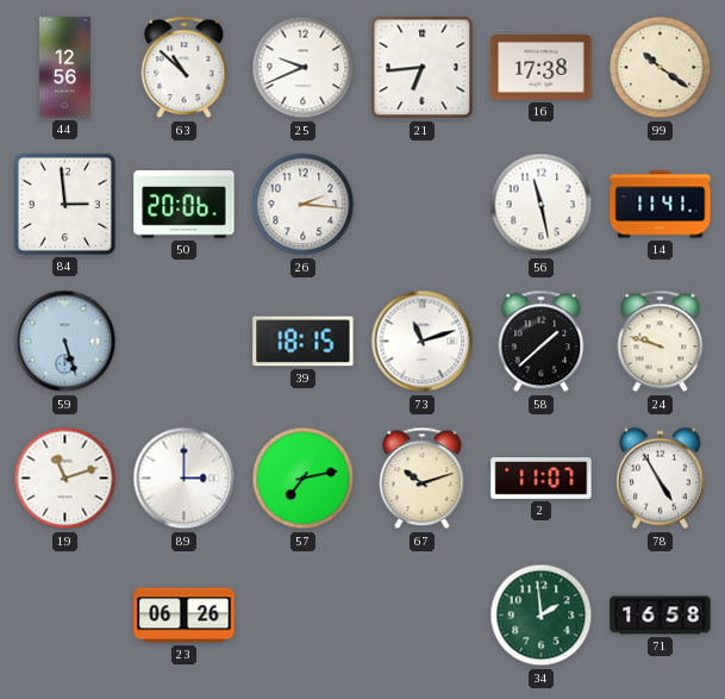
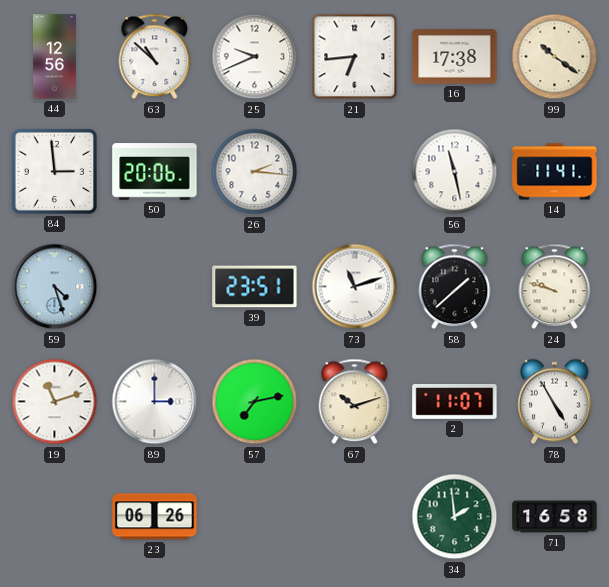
59: 5:27 -> 4:27 (55, 287)
39: 18:15 -> 23:51 (255, 287)
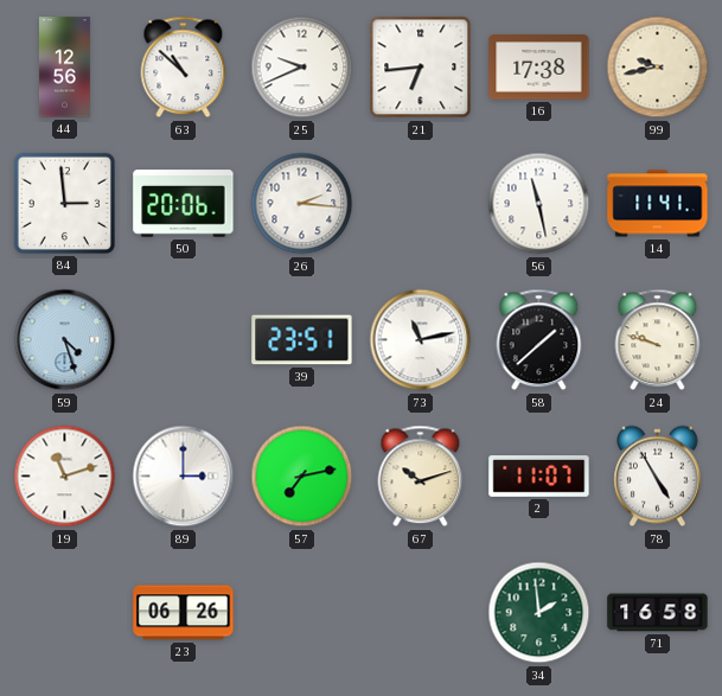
99: 10:21 -> 9:43 (658, 68)
73: 11:12 -> 11:13 (421, 340)
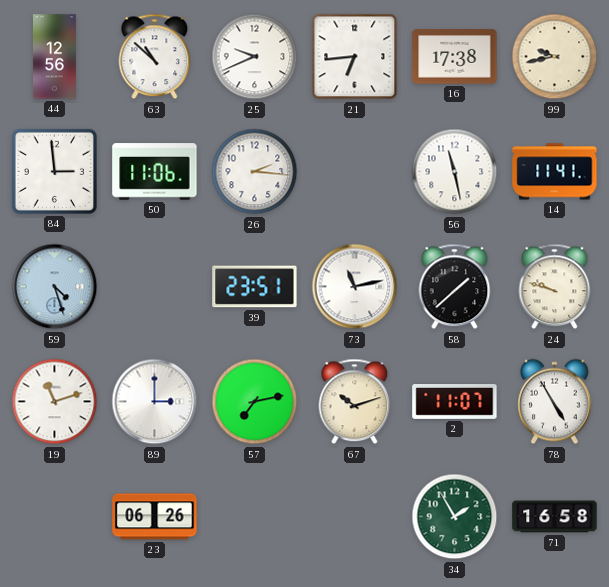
50: 20:06 -> 11:06 (155, 172)
34: 1:59 -> 1:55 (455, 517)
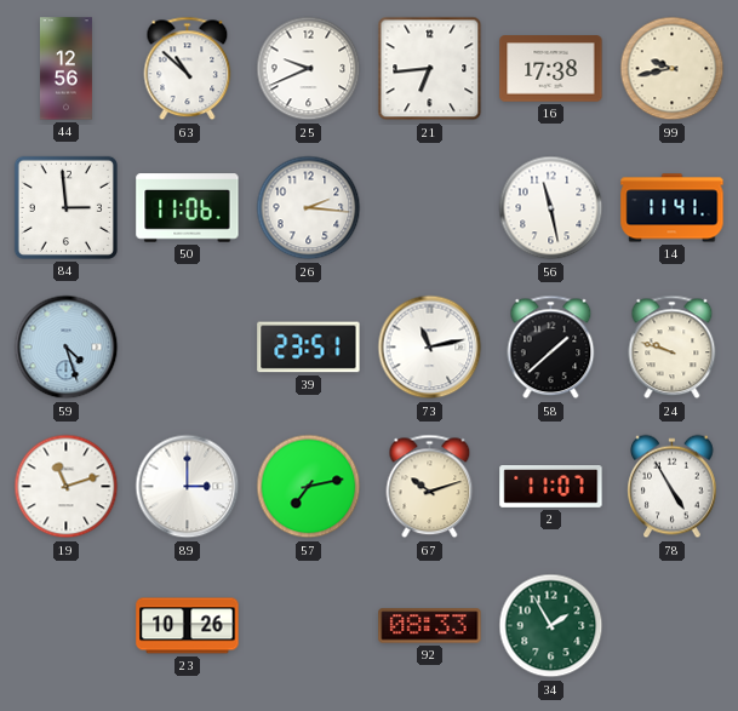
23: 06:26 -> 10:26 (188, 626)
92: none -> 08:33 (430, 626)
71: 16:58 -> none (555, 517)
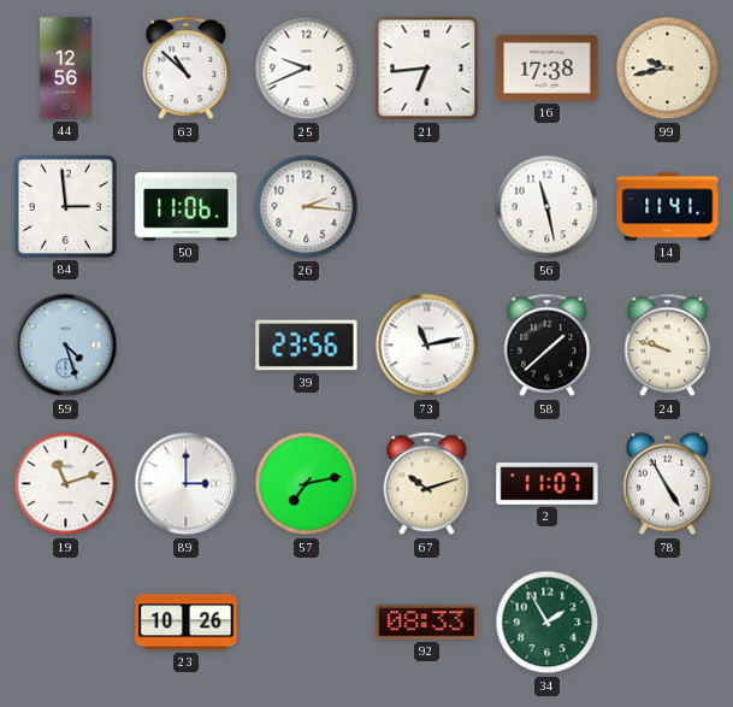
39: 23:51 -> 23:56 (307, 346)
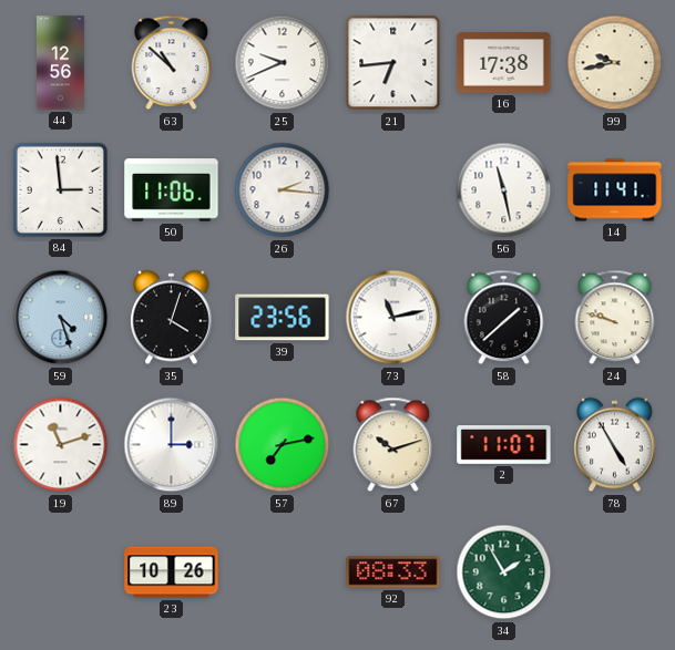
35: none -> 4:03 (172, 318)
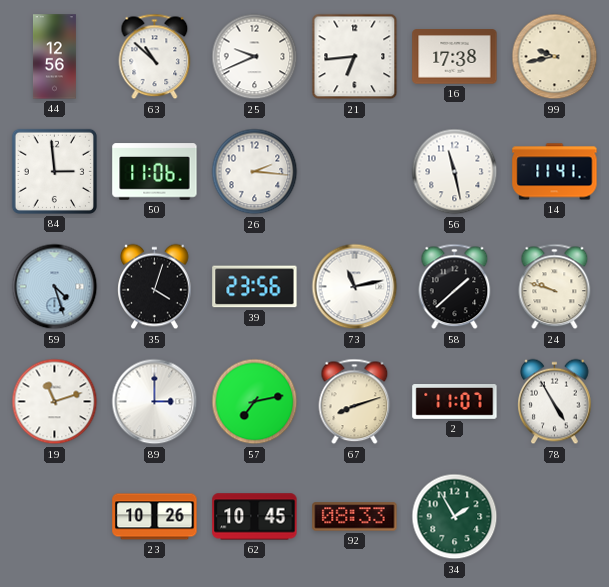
67: 10:12 -> 8:12 (355, 402)
62: none -> 10:45 (255, 517)
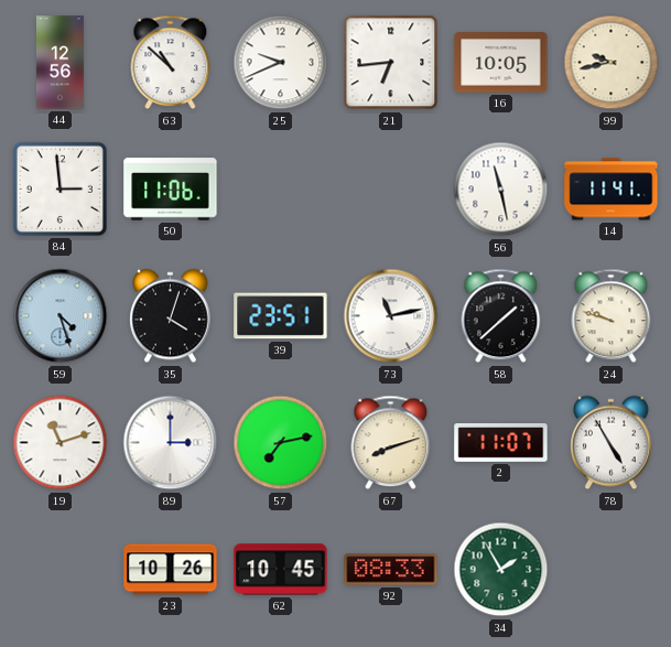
16: 17:38 -> 10:05 (501, 63)
26: 2:16 -> none (255, 172)
39: 23:56 -> 23:51 (281, 316)
